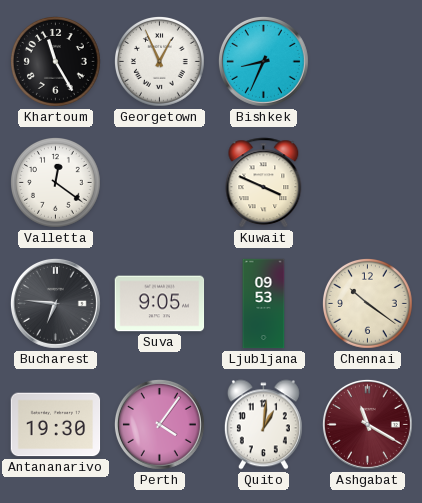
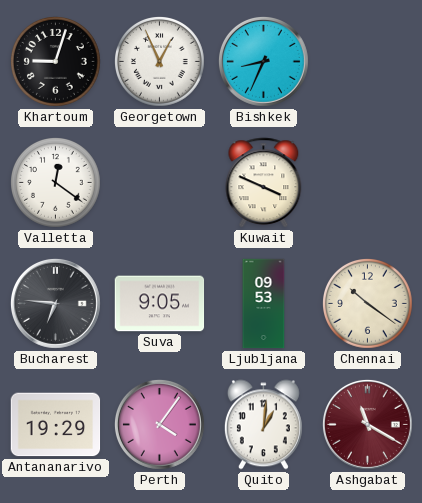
Khartoum: 11:25 -> 9:03 (56, 62)
Antananarivo: 19:30 -> 19:29 (56, 425)
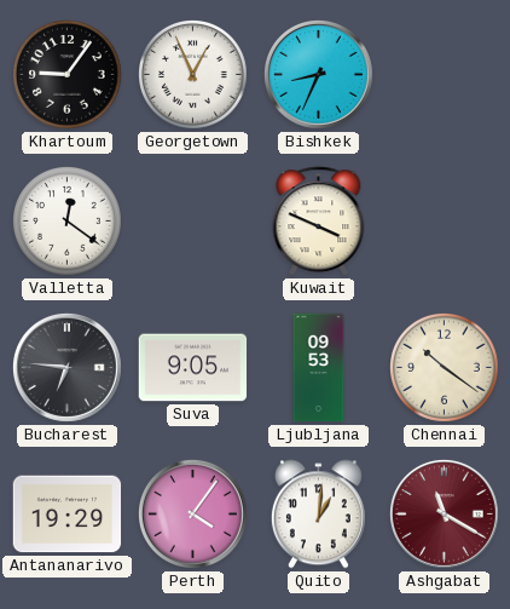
Khartoum: 9:03 -> 9:06 (68, 75)
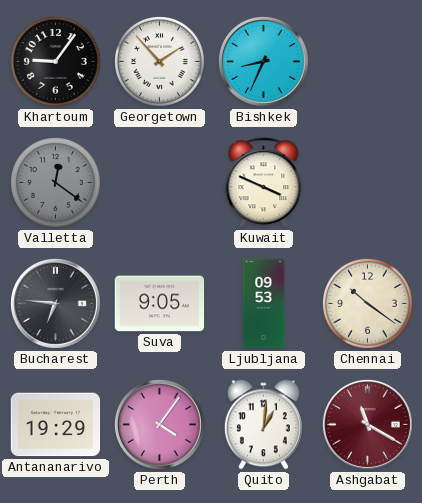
Georgetown: 12:56 -> 1:53 (160, 62)
Valletta dial: white -> grey (56, 183)
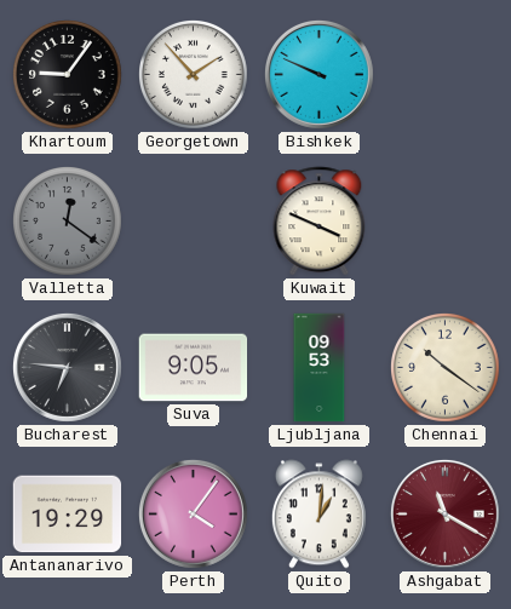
Bishkek: 8:34 -> 9:49 (318, 74)
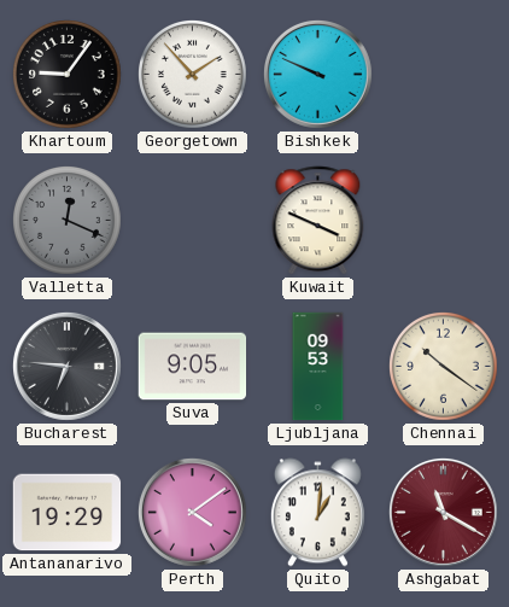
Valletta: 12:21 -> 12:19 (68, 221)
Perth: 4:06 -> 4:09 (192, 512)
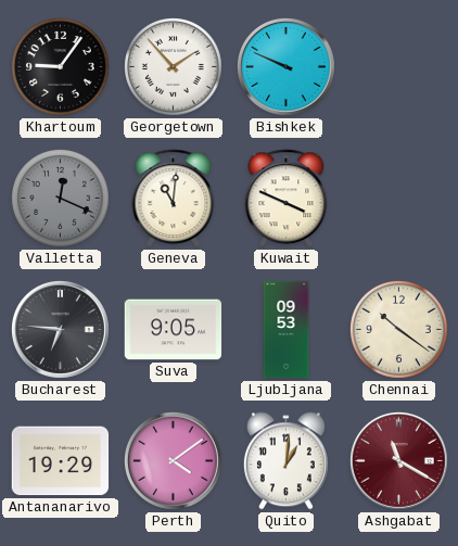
Geneva: none -> 11:01 (174, 199)
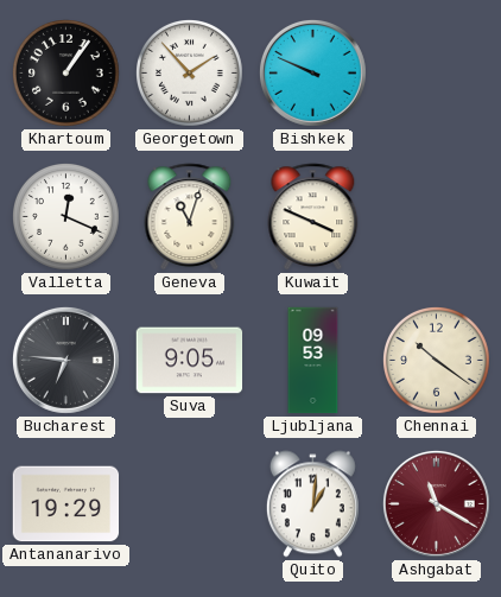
Khartoum: 9:06 -> 1:06 (66, 74)
Valletta dial: grey -> white (66, 217)
Geneva: 11:01 -> 11:03 (190, 217)
Perth: 4:09 -> none (173, 460)
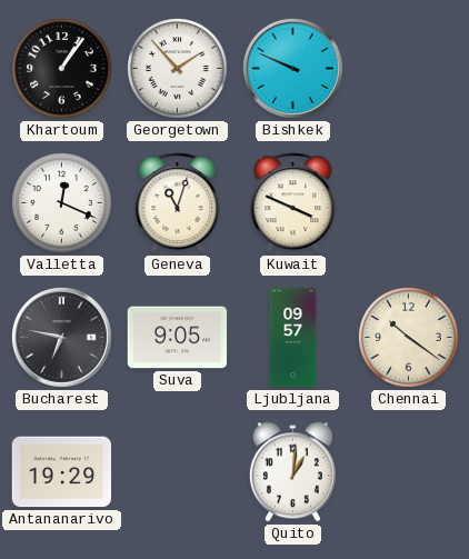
Bucharest: 6:46 -> 6:47 (61, 337)
Ljubljana: 09:53 -> 09:57 (293, 338)
Ashgabat: 11:20 -> none (436, 503)
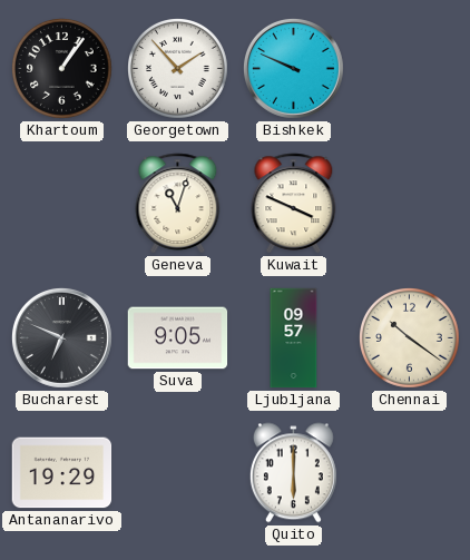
Valletta: 12:19 -> none (62, 203)
Bucharest: 6:47 -> 6:49 (61, 337)
Quito: 1:01 -> 6:00 (293, 473)
